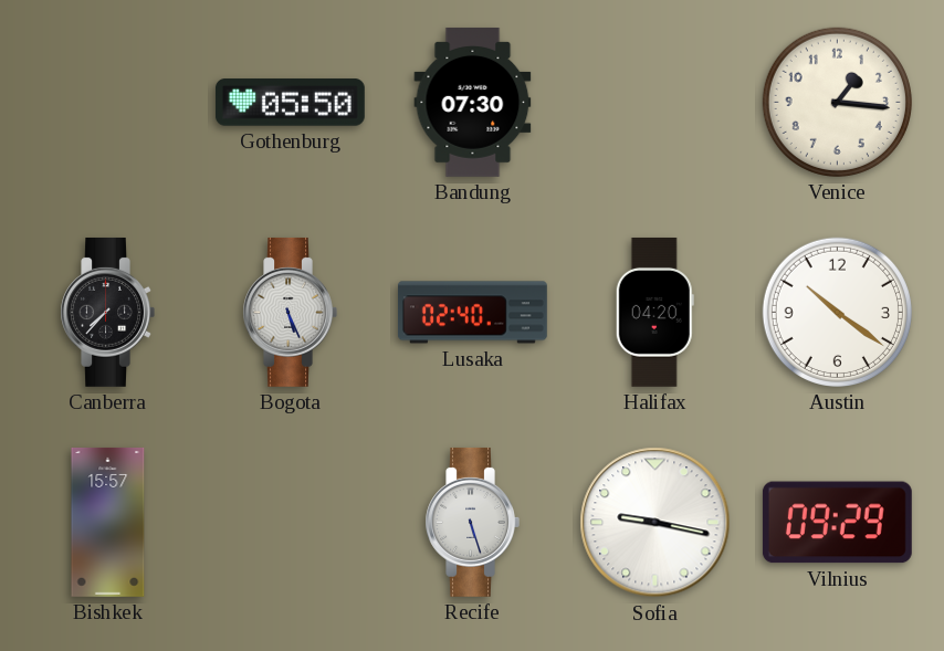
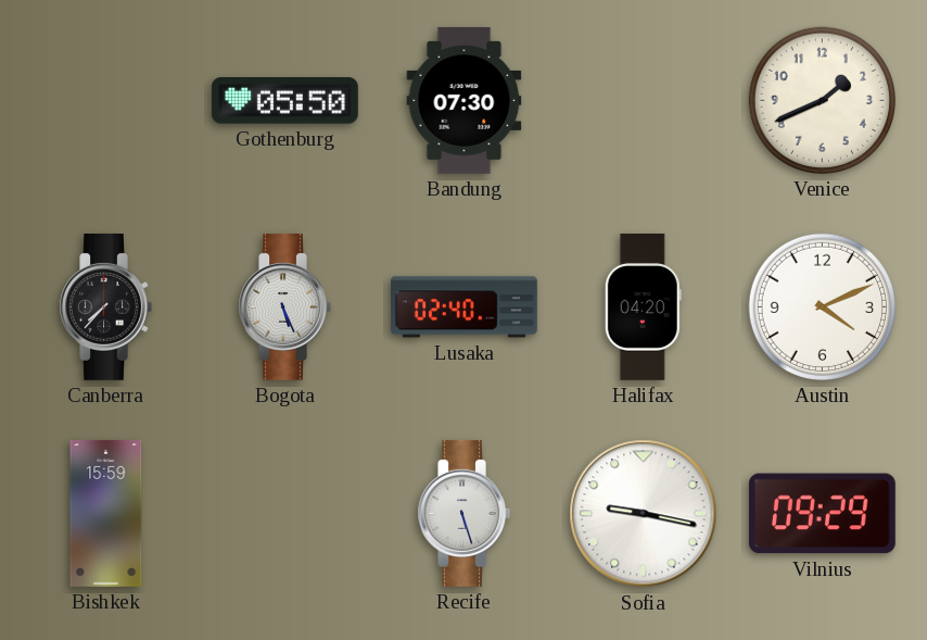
Venice: 1:16 -> 1:41 (822, 100)
Austin: 10:21 -> 4:11 (822, 306)
Bishkek: 15:57 -> 15:59 (106, 513)
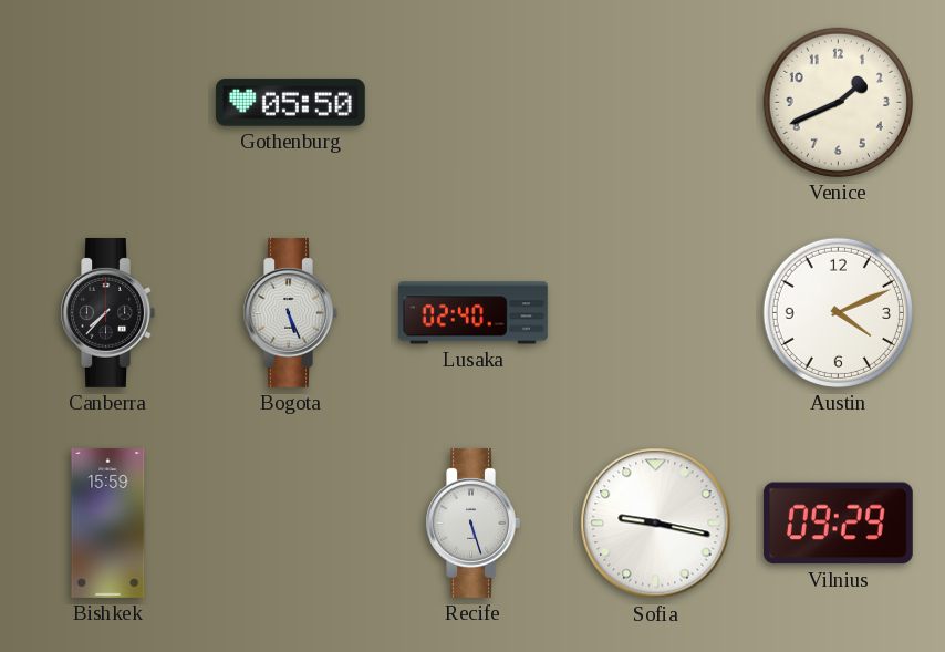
Bandung: 07:30 -> none (465, 100)
Halifax: 04:20 -> none (643, 306)
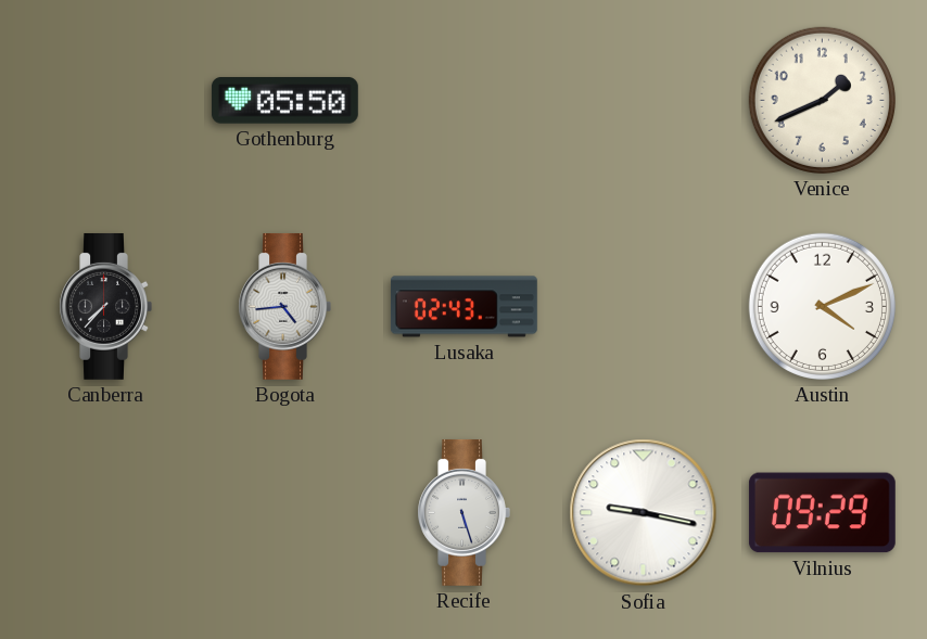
Bogota: 5:26 -> 4:44 (284, 306)
Lusaka: 02:40 -> 02:43 (463, 307)
Bishkek: 15:59 -> none (108, 522)
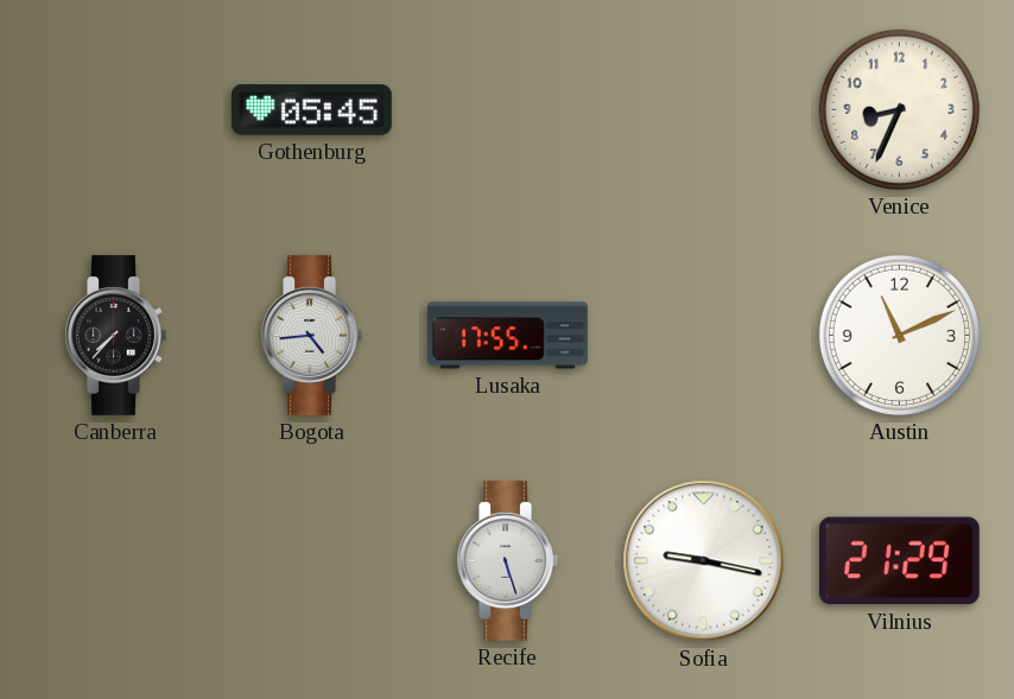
Gothenburg: 05:50 -> 05:45 (311, 110)
Venice: 1:41 -> 8:34 (899, 109)
Lusaka: 02:43 -> 17:55 (507, 336)
Austin: 4:11 -> 11:11 (899, 335)
Vilnius: 09:29 -> 21:29 (899, 561)
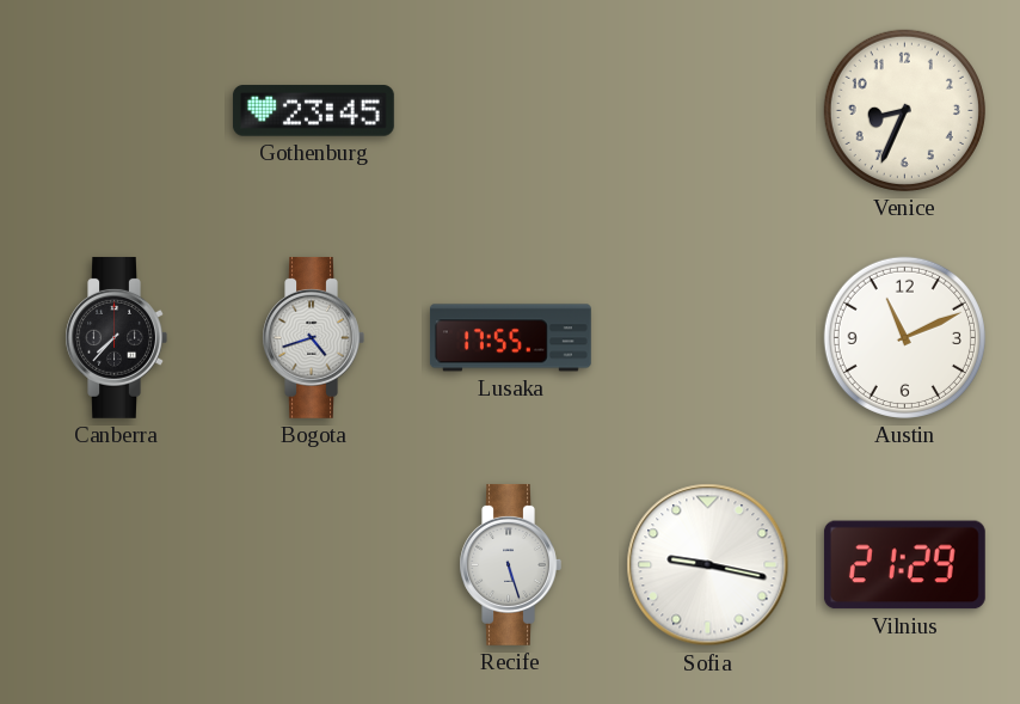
Gothenburg: 05:45 -> 23:45 (313, 111)
Bogota: 4:44 -> 4:42 (313, 337)
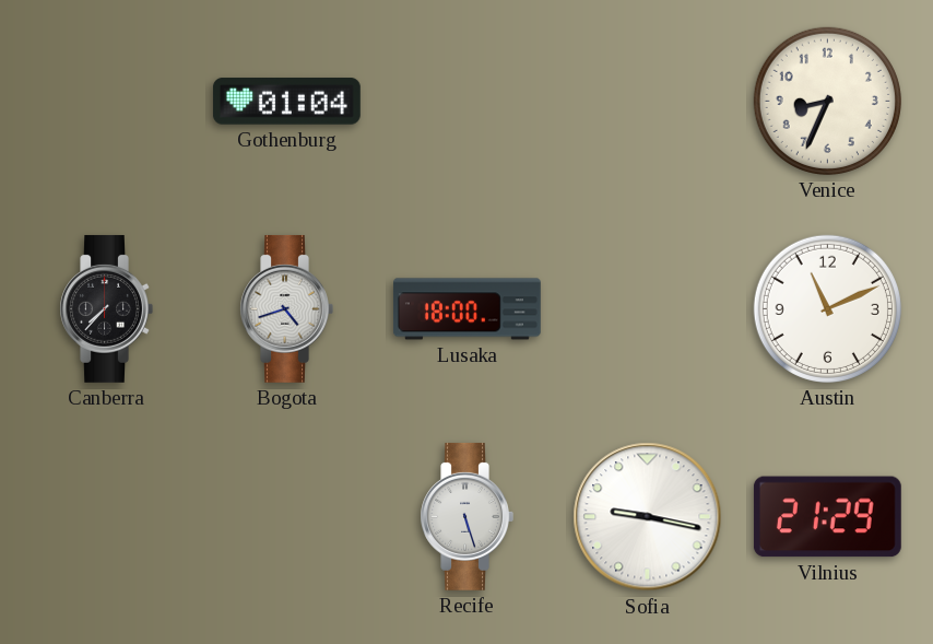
Gothenburg: 23:45 -> 01:04 (286, 102)
Lusaka: 17:55 -> 18:00 (466, 309)
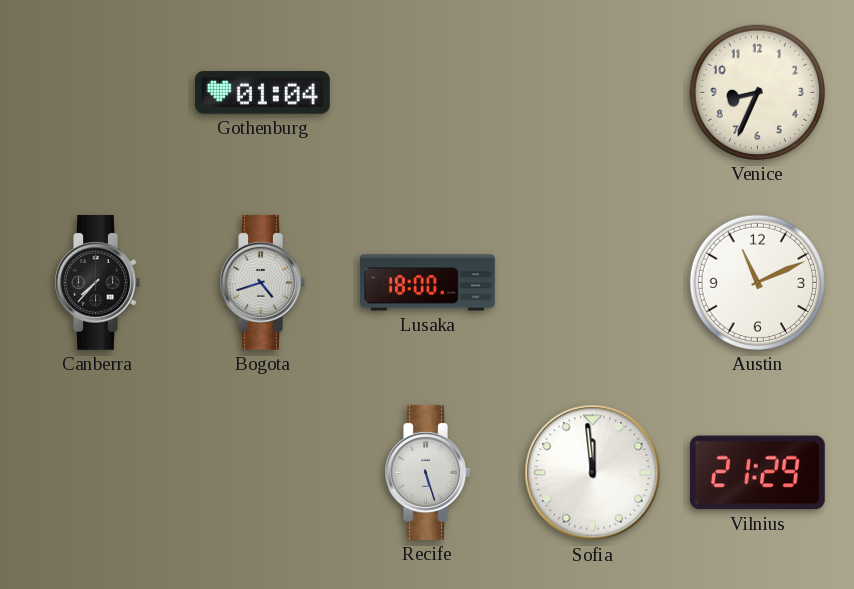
Sofia: 9:17 -> 11:59 (593, 473)
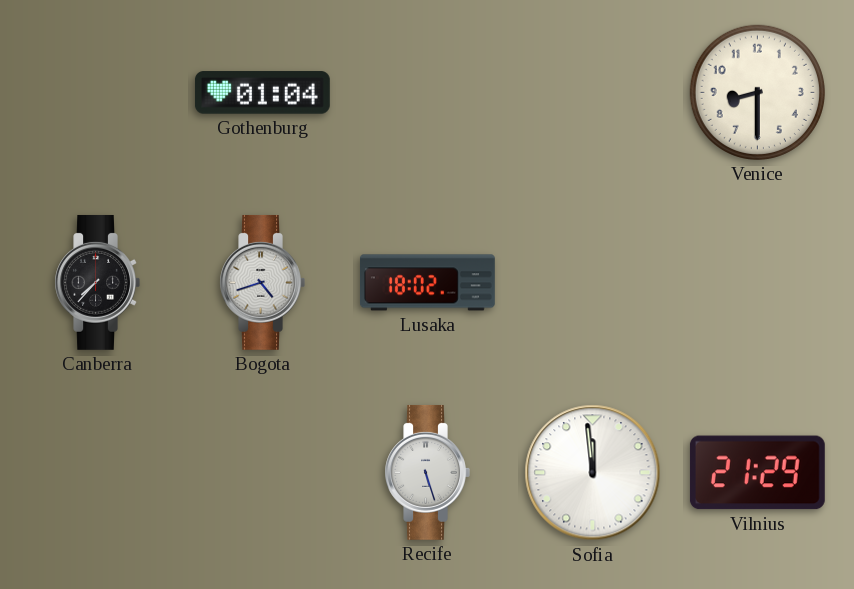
Venice: 8:34 -> 8:30 (757, 92)
Lusaka: 18:00 -> 18:02 (427, 283)
Austin: 11:11 -> none (757, 282)
